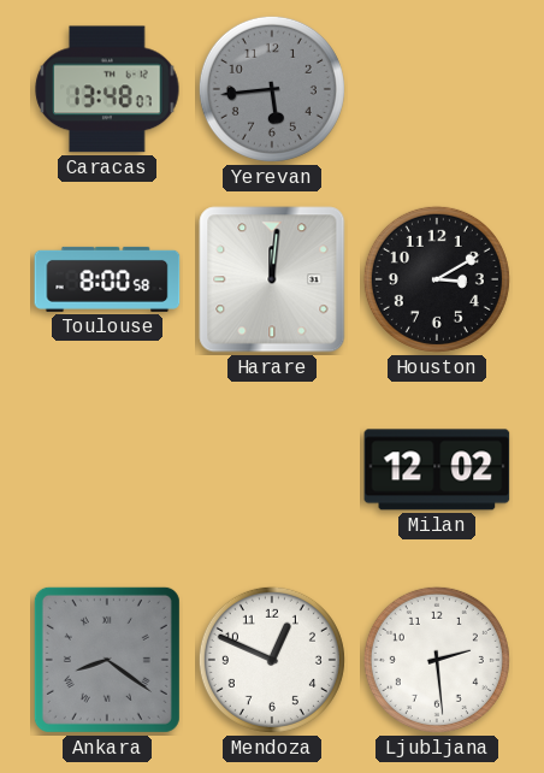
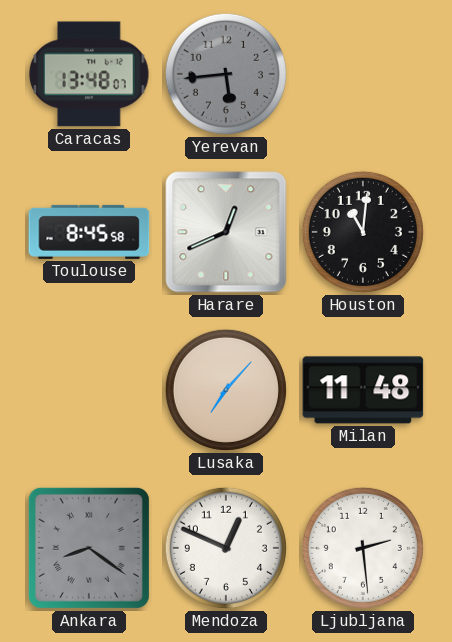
Toulouse: 8:00 -> 8:45 (89, 232)
Harare: 12:01 -> 12:41 (226, 232)
Houston: 3:10 -> 11:01 (363, 232)
Lusaka: none -> 7:07 (226, 390)
Milan: 12:02 -> 11:48 (363, 390)
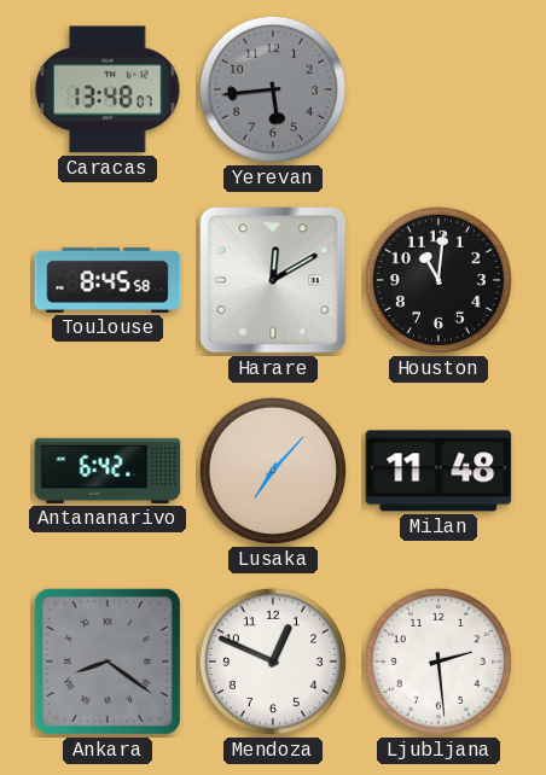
Harare: 12:41 -> 12:10 (273, 280)
Antananarivo: none -> 6:42 (108, 471)
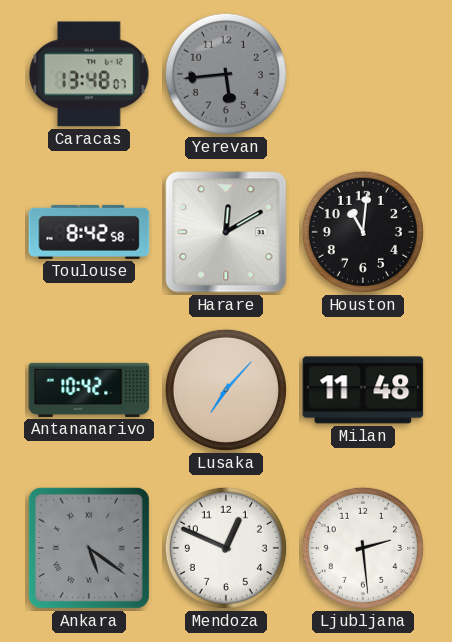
Toulouse: 8:45 -> 8:42 (89, 232)
Antananarivo: 6:42 -> 10:42 (89, 390)
Ankara: 8:21 -> 5:21 (89, 548)
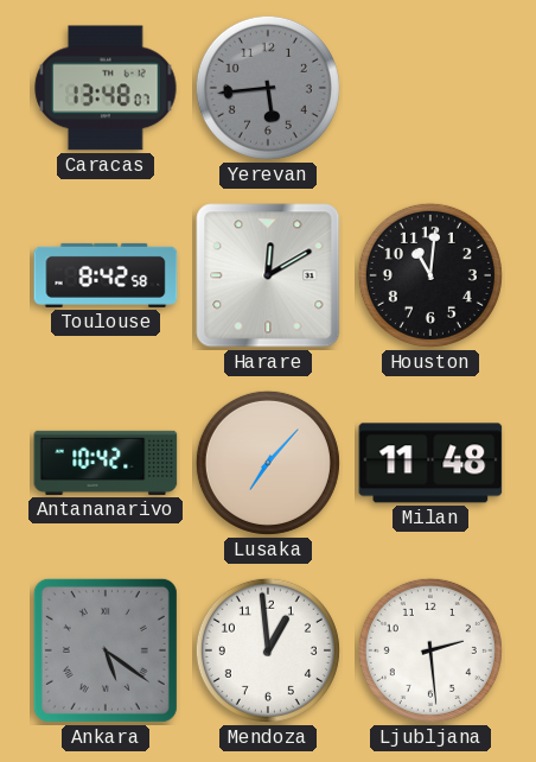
Mendoza: 12:49 -> 12:59 (268, 650)
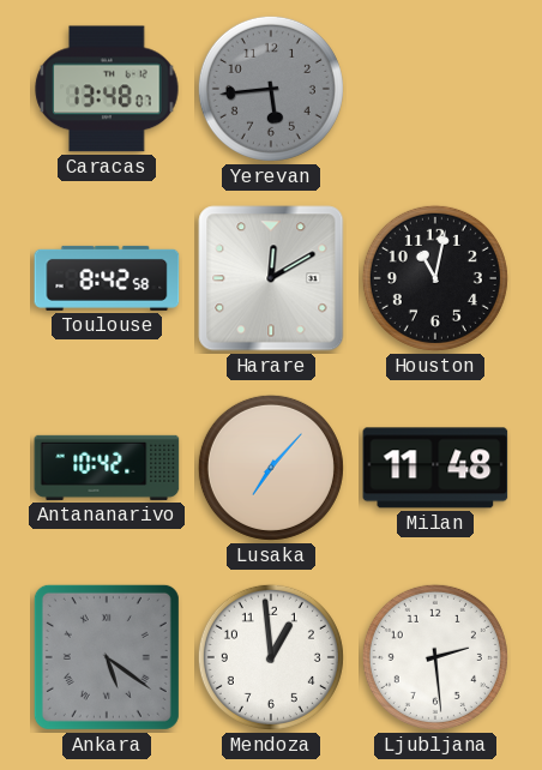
Houston: 11:01 -> 11:02 (435, 278)
